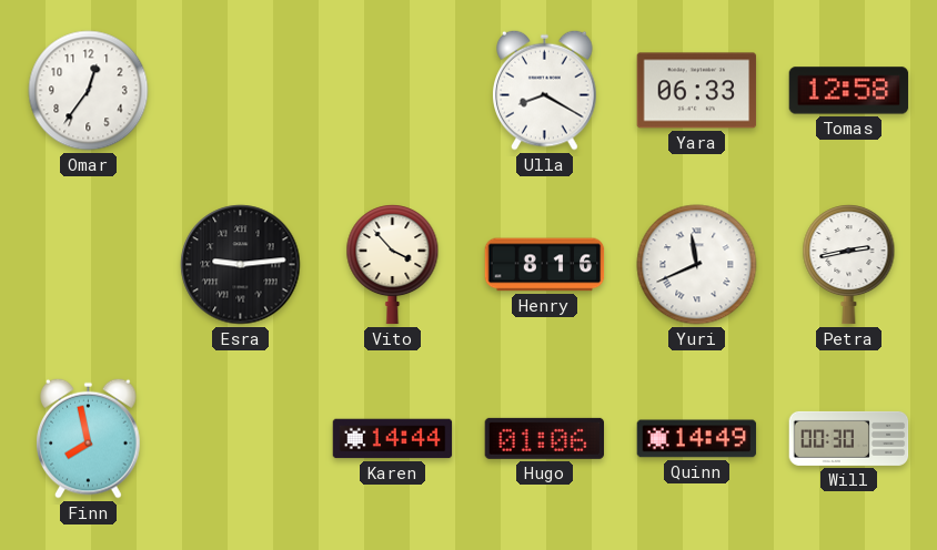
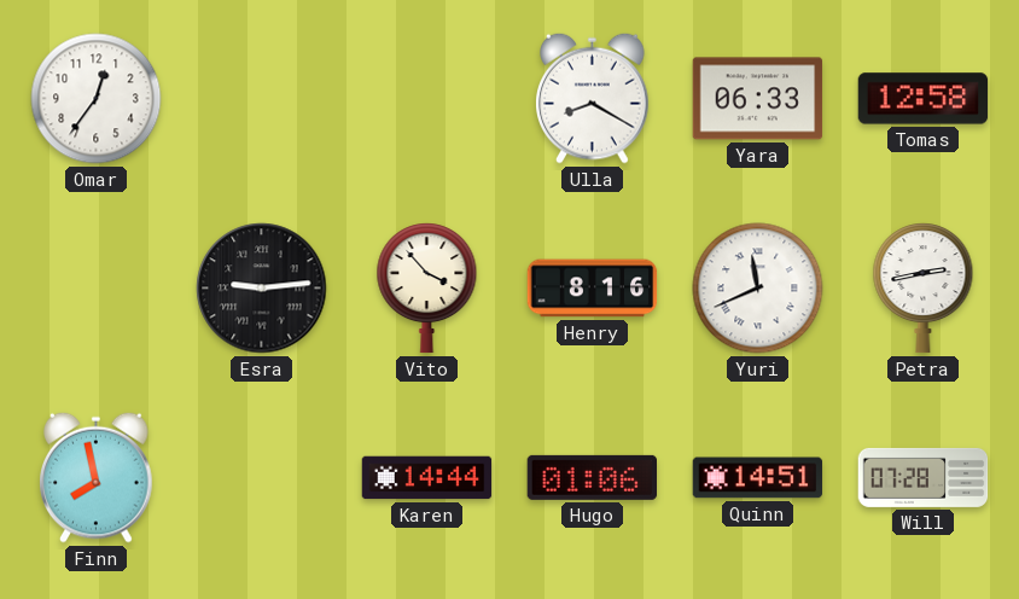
Quinn: 14:49 -> 14:51 (758, 478)
Will: 00:30 -> 07:28 (924, 477)
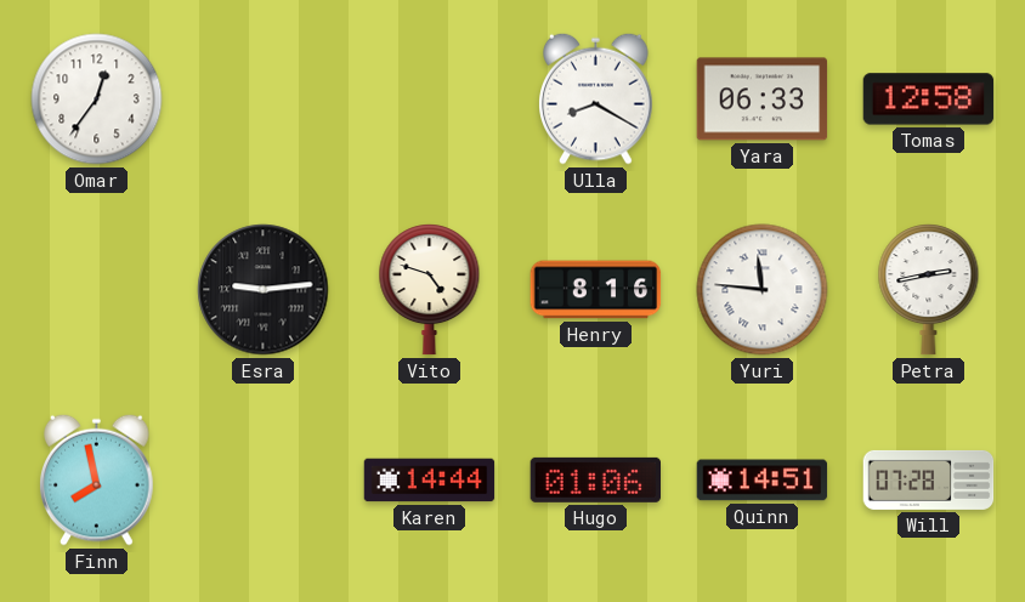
Vito: 3:53 -> 4:48 (430, 290)
Yuri: 11:41 -> 11:46 (763, 290)
